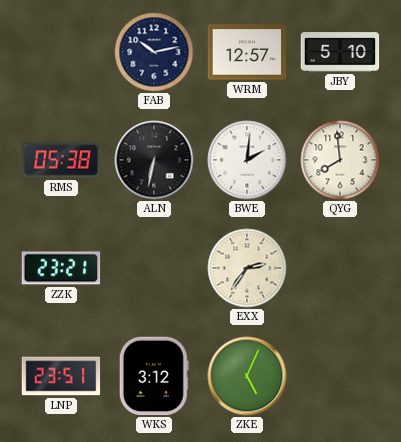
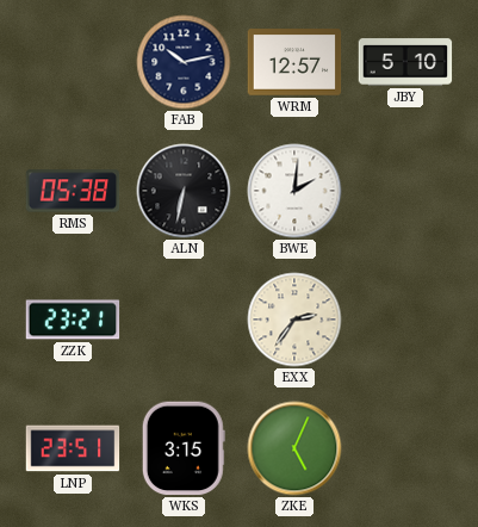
QYG: 7:59 -> none (340, 160)
WKS: 3:12 -> 3:15 (184, 448)
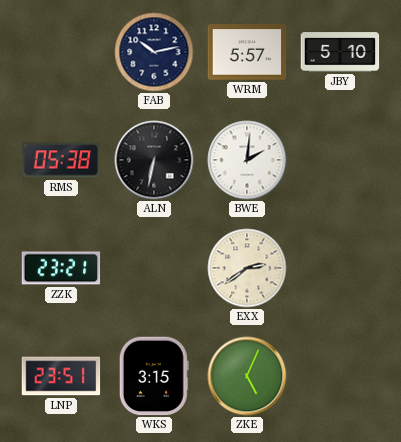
WRM: 12:57 -> 5:57 (247, 52)
EXX: 2:36 -> 2:39 (247, 268)
